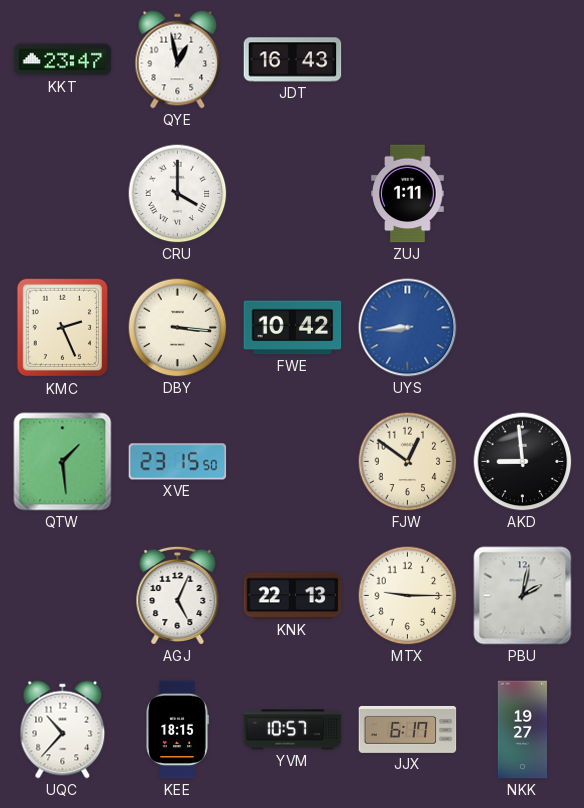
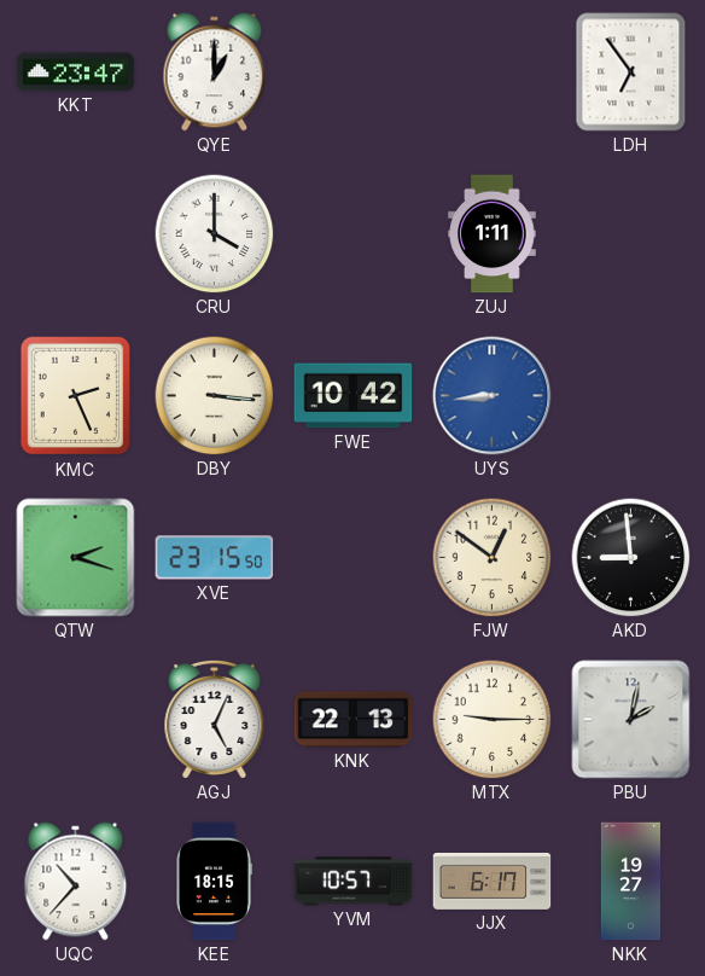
QYE: 12:58 -> 1:00 (215, 72)
JDT: 16:43 -> none (293, 60)
LDH: none -> 6:54 (631, 72)
QTW: 1:29 -> 2:18 (76, 558)
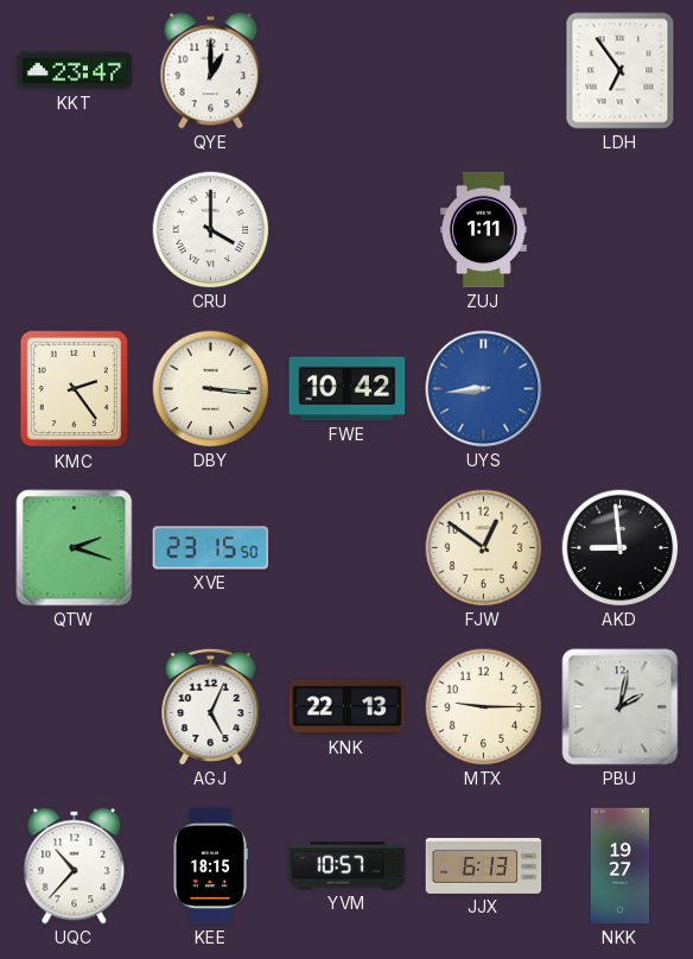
KMC: 2:26 -> 2:24 (74, 389)
JJX: 6:17 -> 6:13 (484, 865)
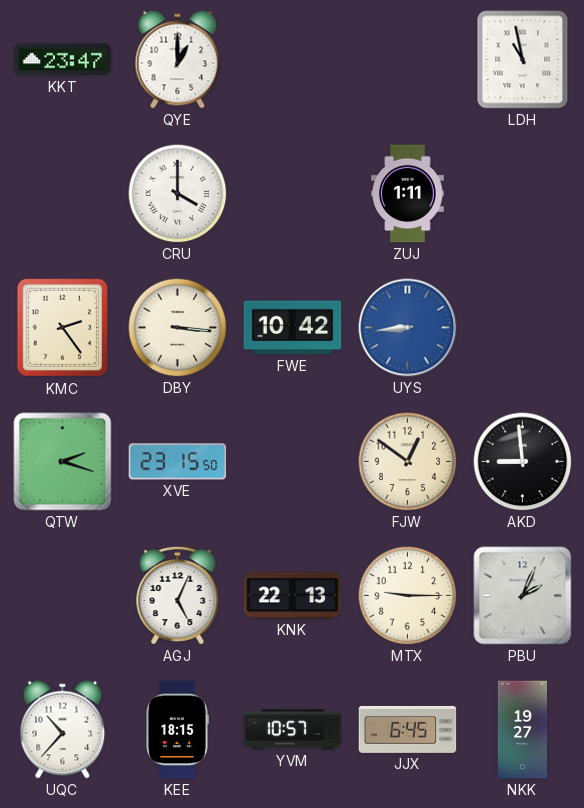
LDH: 6:54 -> 10:58 (523, 60)
PBU: 2:02 -> 2:04 (523, 596)
JJX: 6:13 -> 6:45 (408, 729)
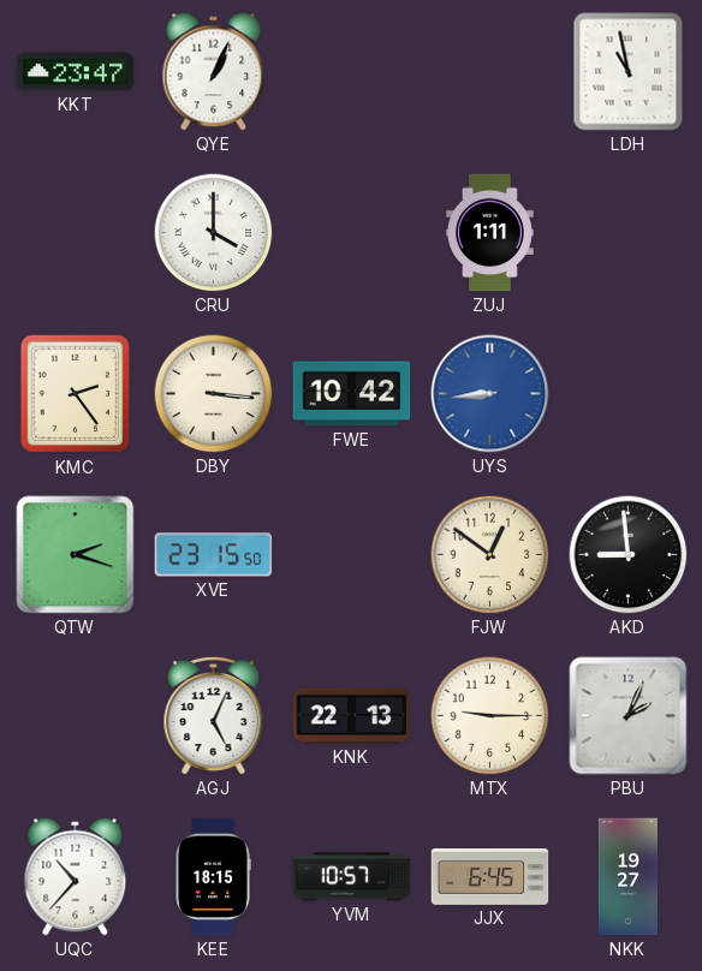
QYE: 1:00 -> 1:04 (214, 72)
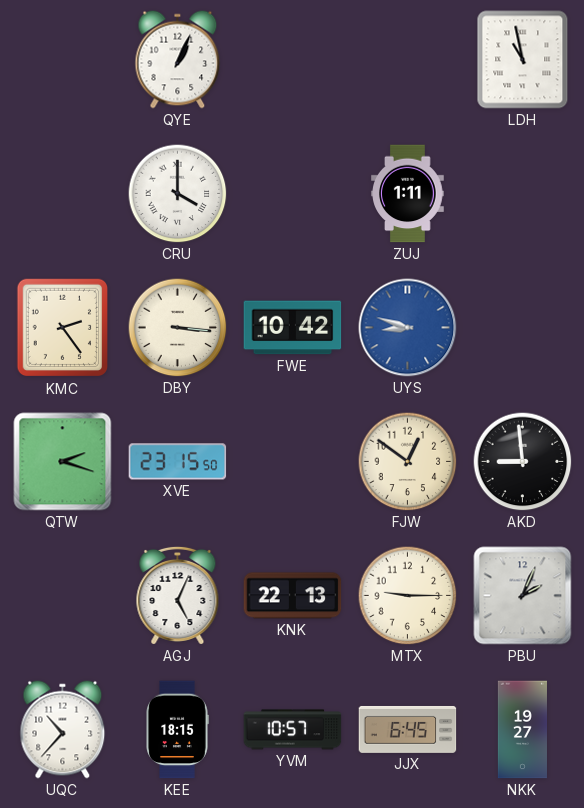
KKT: 23:47 -> none (76, 72)
UYS: 8:44 -> 8:48 (408, 328)
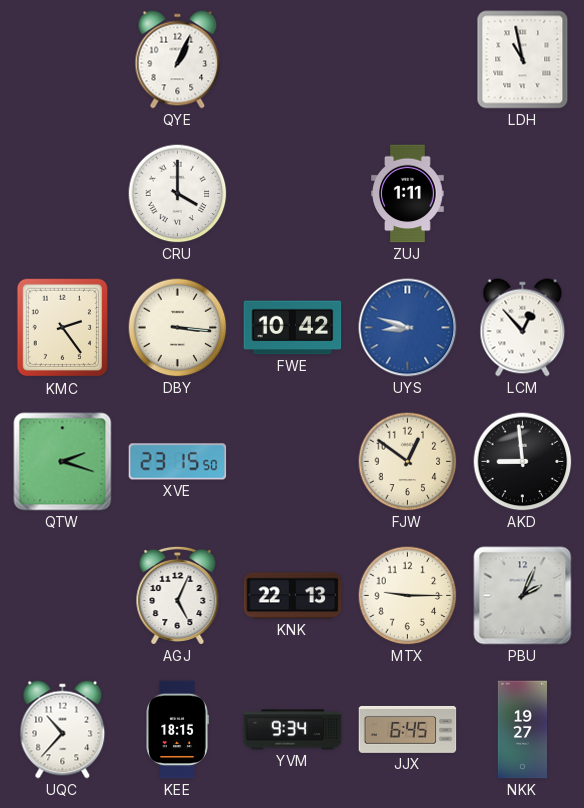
LCM: none -> 12:53 (523, 328)
YVM: 10:57 -> 9:34 (293, 730)
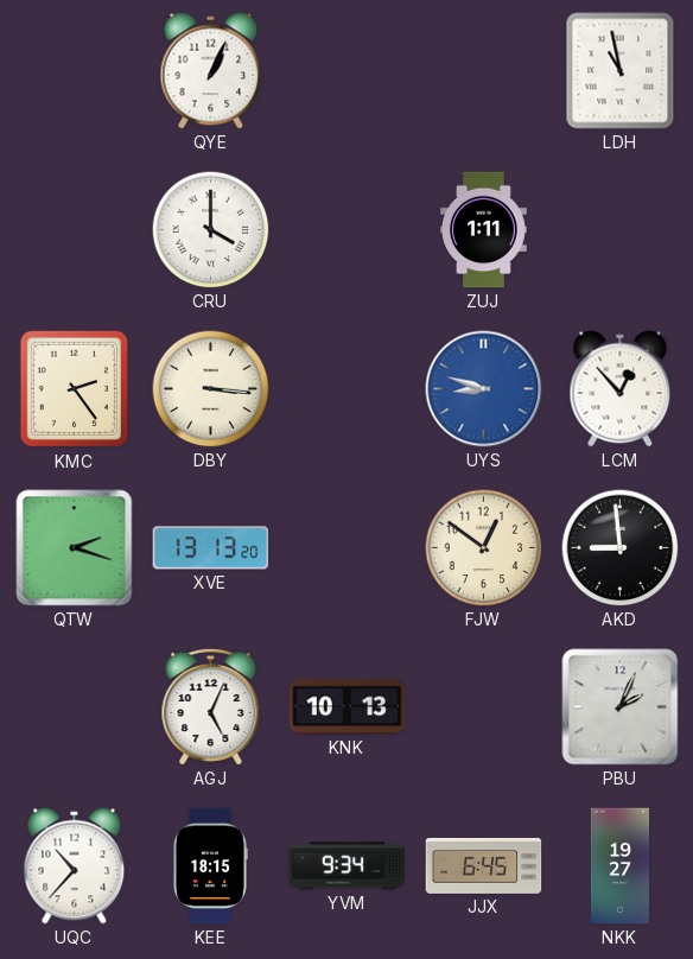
FWE: 10:42 -> none (293, 328)
XVE: 23:15 -> 13:13 (211, 548)
KNK: 22:13 -> 10:13 (348, 707)
MTX: 9:15 -> none (408, 596)
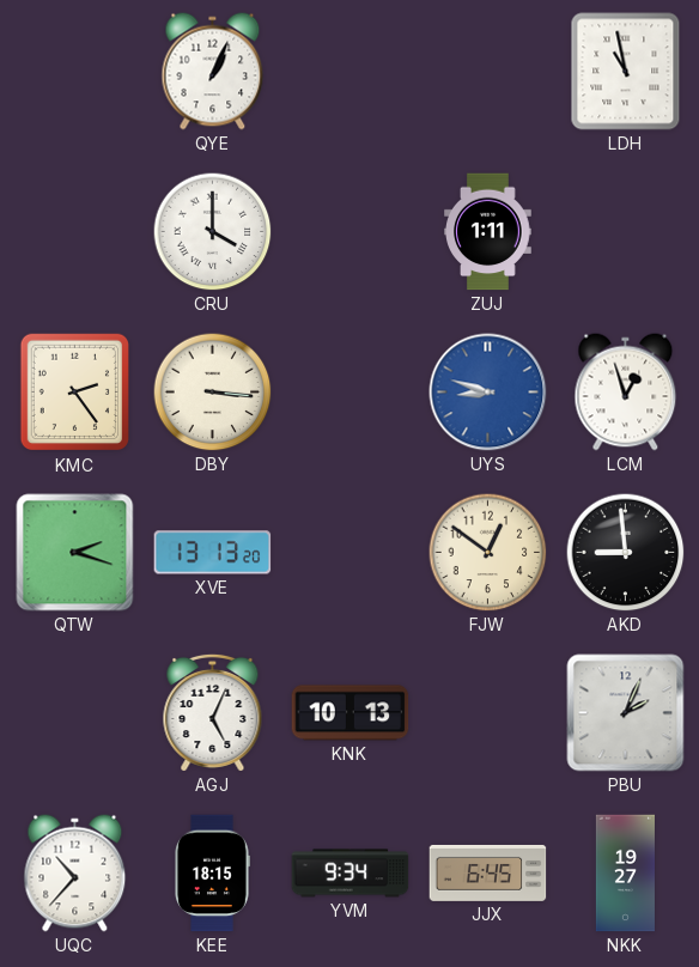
LCM: 12:53 -> 12:57 (626, 393)
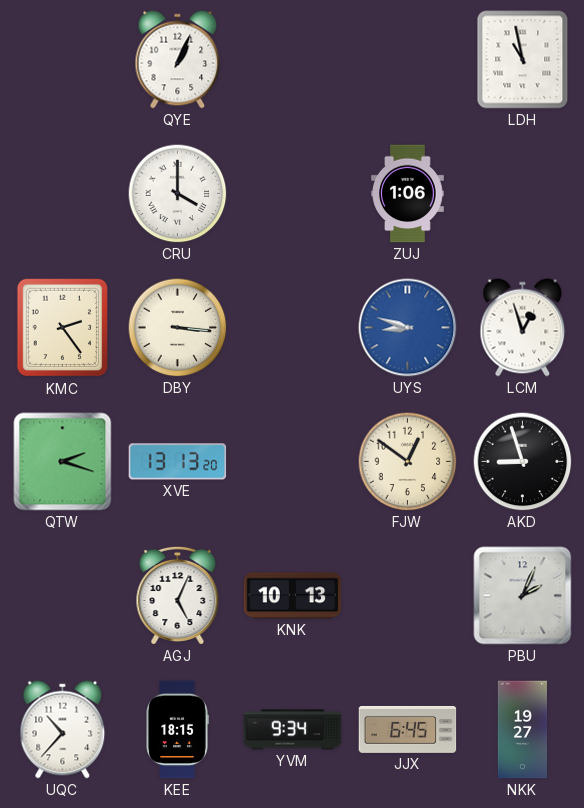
ZUJ: 1:11 -> 1:06 (408, 194)
AKD: 8:59 -> 8:57 (523, 462)
